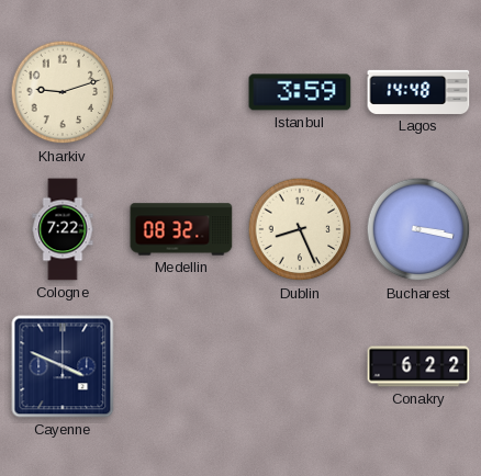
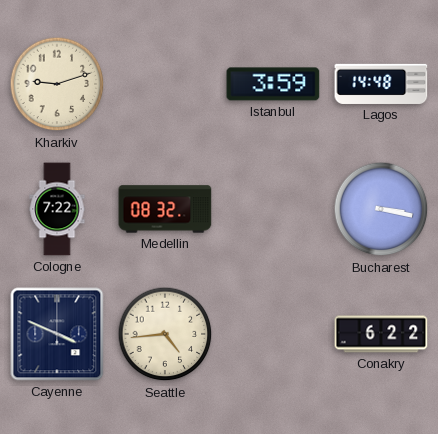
Dublin: 8:26 -> none (300, 229)
Seattle: none -> 4:44 (165, 334)
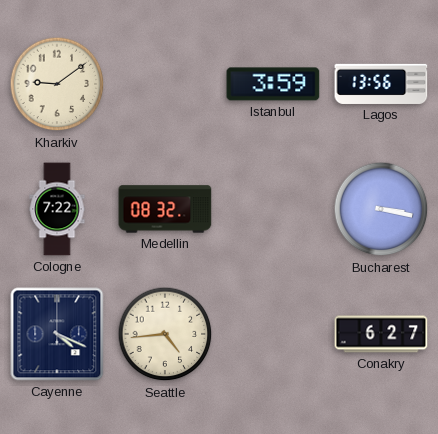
Kharkiv: 9:12 -> 9:09 (57, 84)
Lagos: 14:48 -> 13:56 (381, 84)
Cayenne: 3:49 -> 4:19 (57, 334)
Conakry: 6:22 -> 6:27 (381, 334)
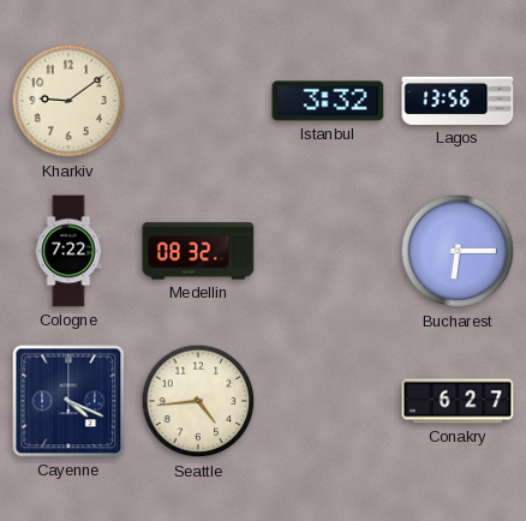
Istanbul: 3:59 -> 3:32 (328, 101)
Bucharest: 3:17 -> 6:15 (458, 251)
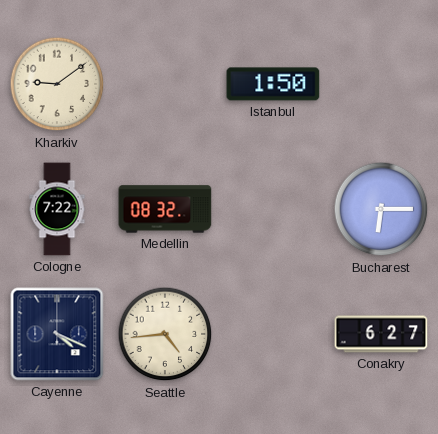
Istanbul: 3:32 -> 1:50 (273, 84)
Lagos: 13:56 -> none (458, 101)
